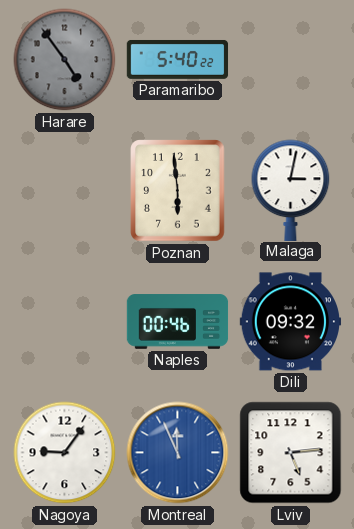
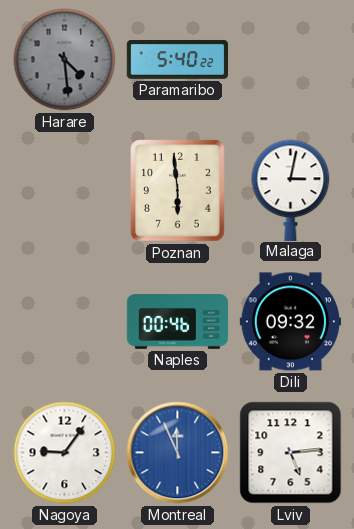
Harare: 4:54 -> 4:29 (65, 60)
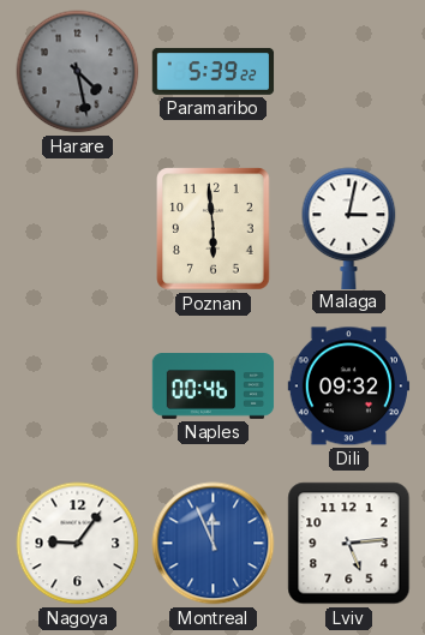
Harare: 4:29 -> 4:28 (78, 72)
Paramaribo: 5:40 -> 5:39 (214, 72)
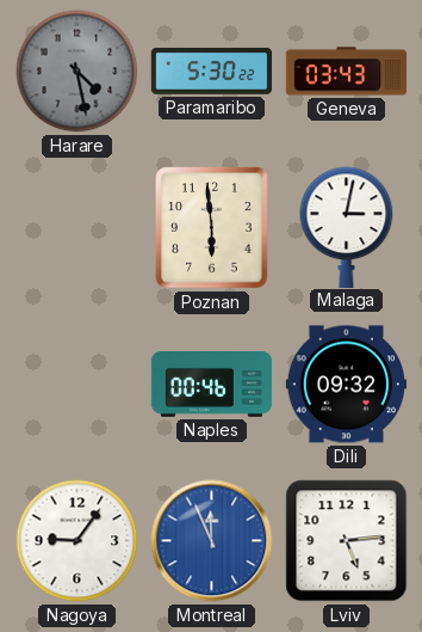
Paramaribo: 5:39 -> 5:30 (212, 72)
Geneva: none -> 03:43 (347, 72)
